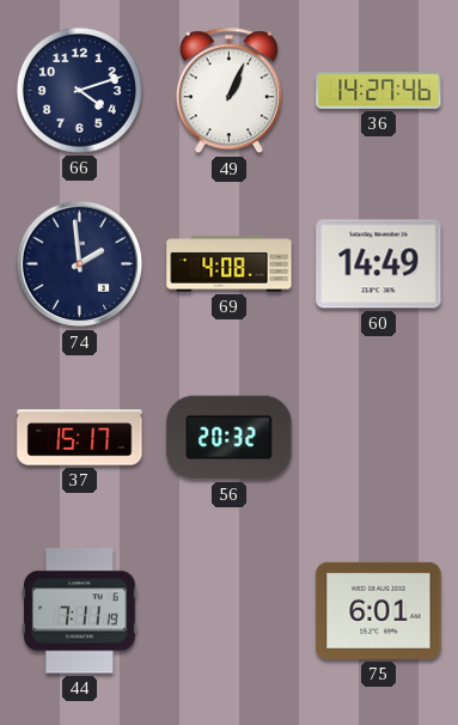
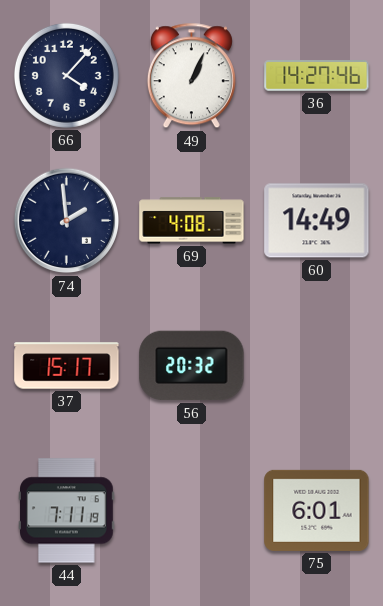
66: 4:12 -> 4:07 (66, 75)
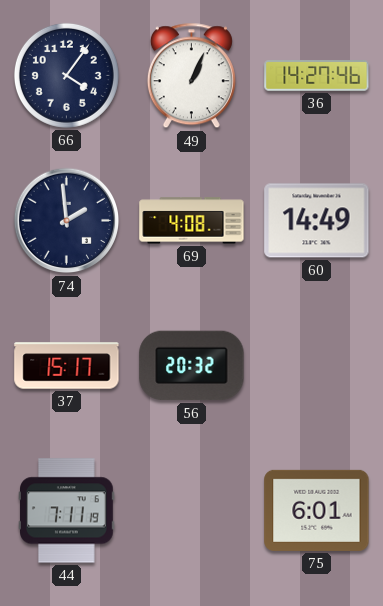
66: 4:07 -> 4:06 (66, 75)
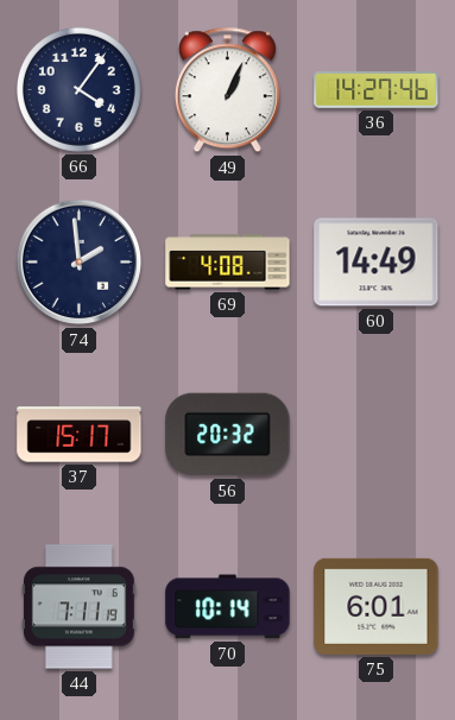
70: none -> 10:14 (228, 607)
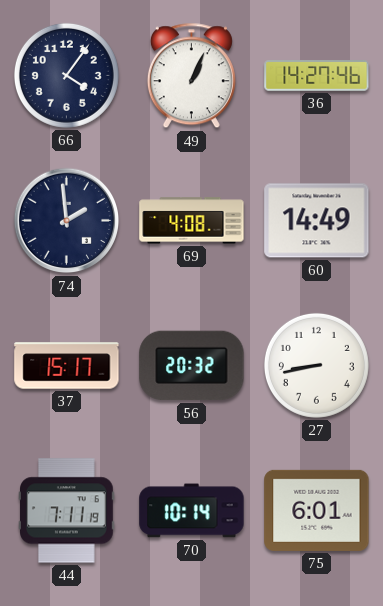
27: none -> 8:43 (316, 365)
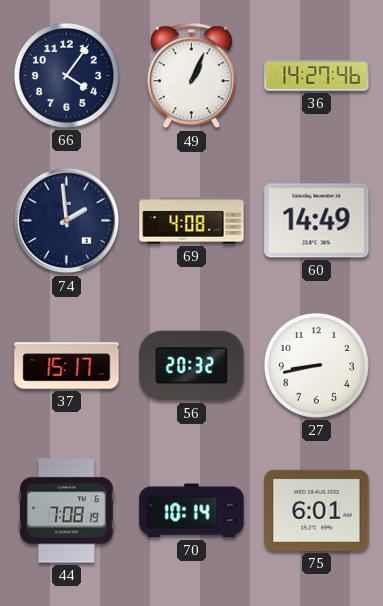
44: 7:11 -> 7:08 (67, 511)
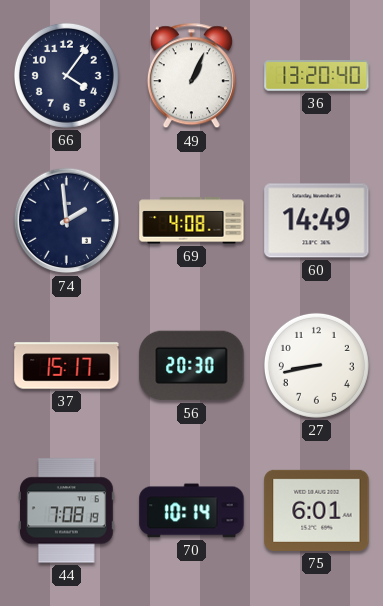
36: 14:27 -> 13:20 (317, 76)
56: 20:32 -> 20:30 (192, 366)
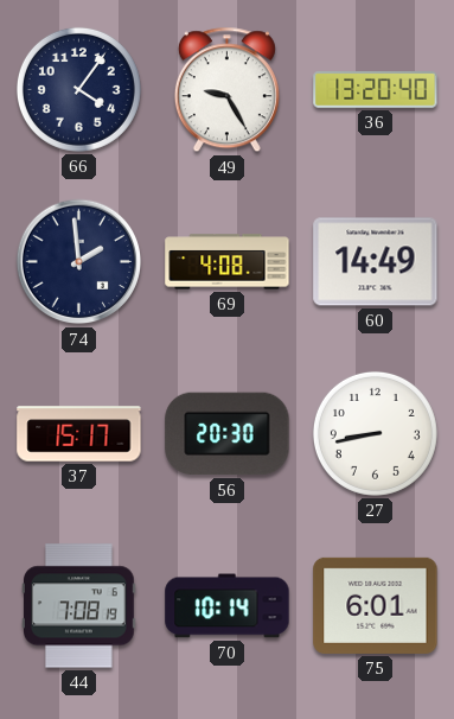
49: 1:04 -> 9:25 (226, 90)
